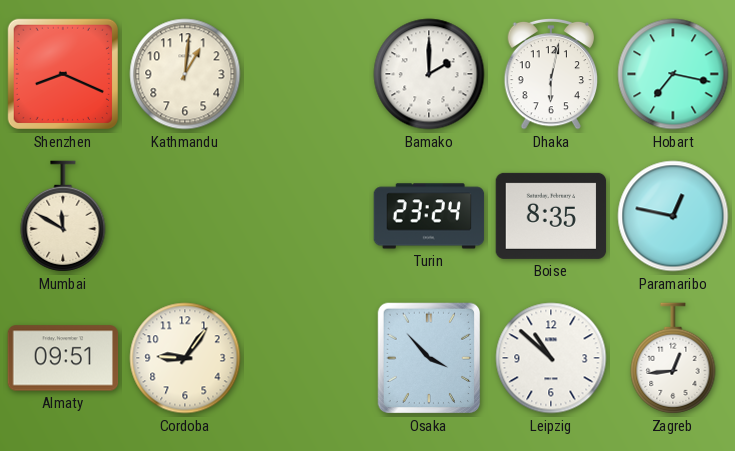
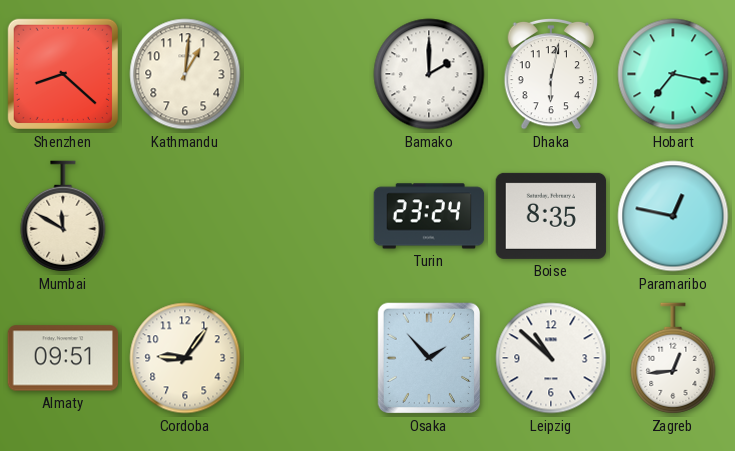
Shenzhen: 8:19 -> 8:22 (63, 74)
Osaka: 3:53 -> 1:53 (429, 358)
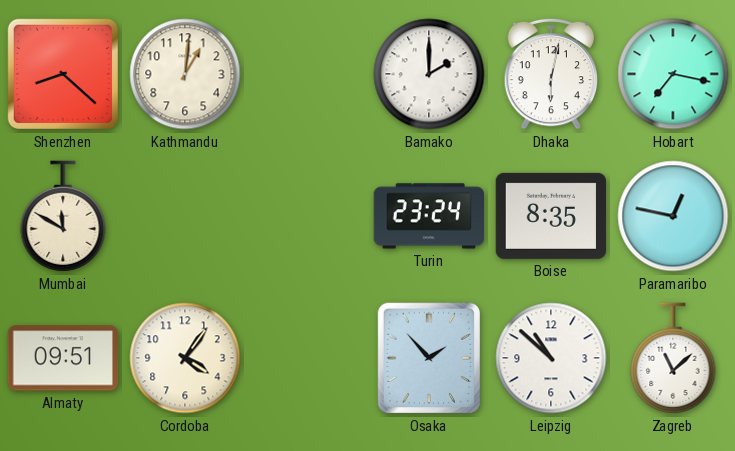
Cordoba: 9:06 -> 4:06 (185, 358)
Zagreb: 12:44 -> 11:08 (673, 358)
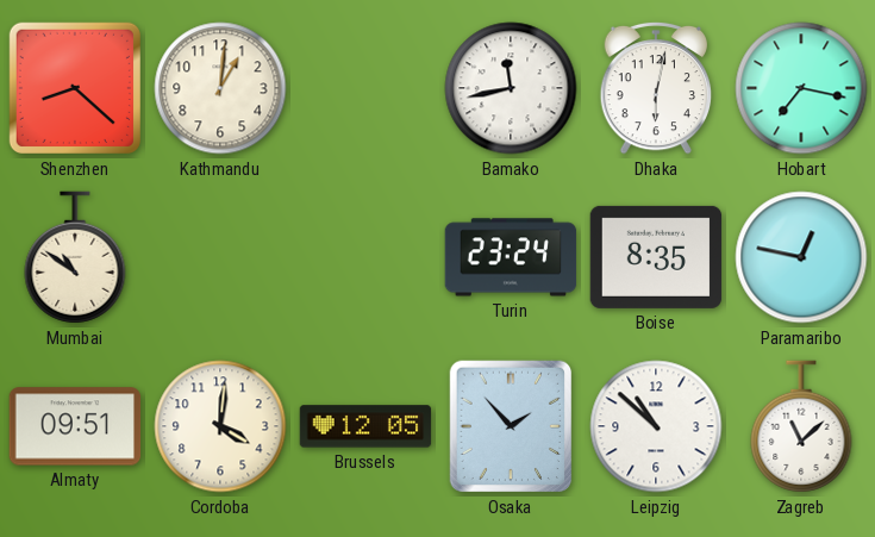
Bamako: 2:00 -> 11:43 (511, 88)
Mumbai: 11:50 -> 10:51 (75, 257)
Cordoba: 4:06 -> 4:01 (220, 426)
Brussels: none -> 12:05 (365, 426)
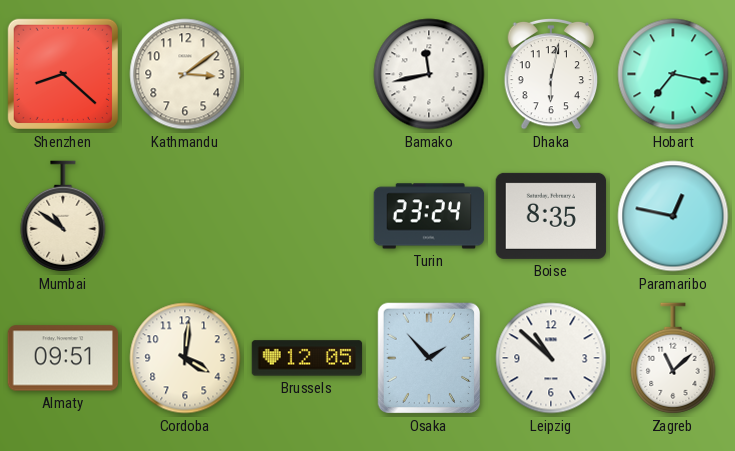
Kathmandu: 1:01 -> 3:09 (185, 74)
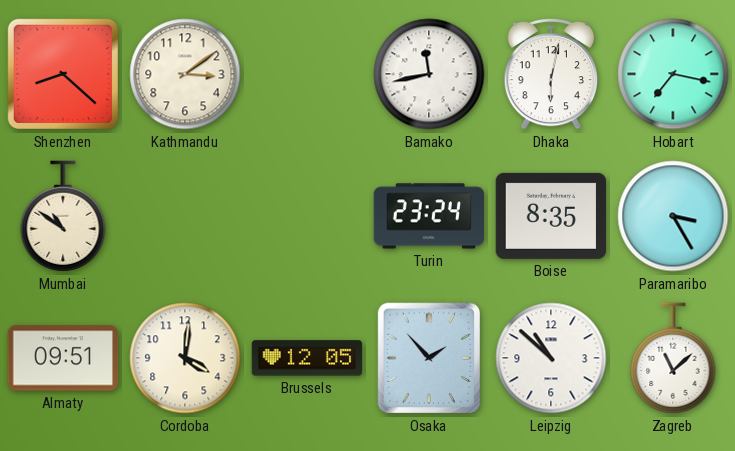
Paramaribo: 12:47 -> 3:25 (673, 216)
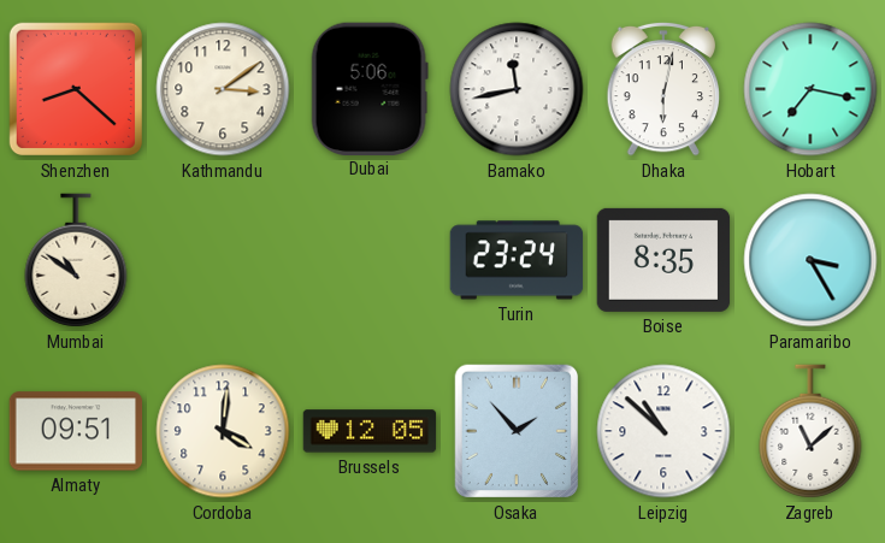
Dubai: none -> 5:06 (370, 88)
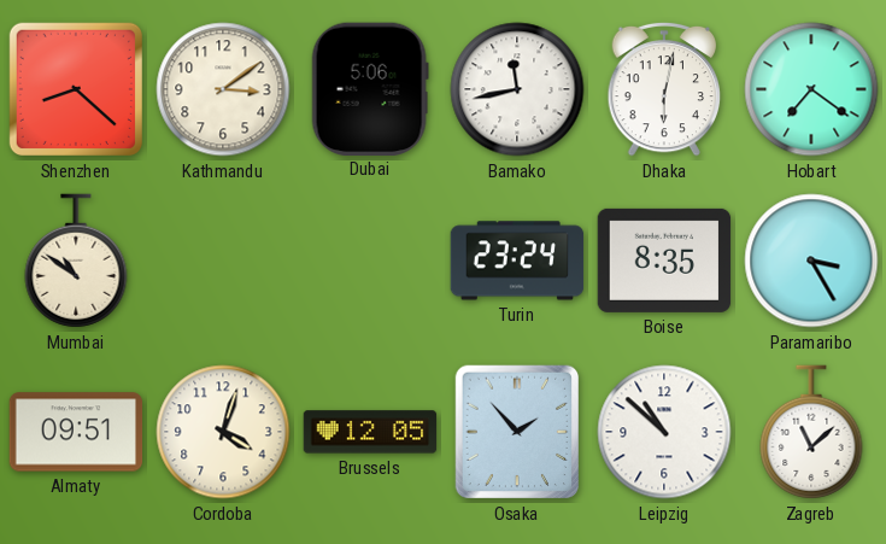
Hobart: 7:17 -> 7:21 (811, 89)
Cordoba: 4:01 -> 4:03 (223, 432)
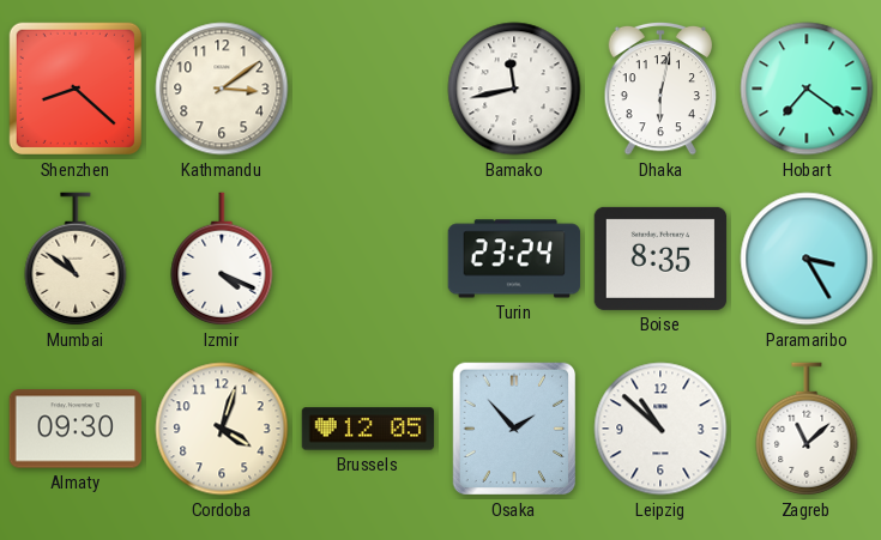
Dubai: 5:06 -> none (370, 88)
Izmir: none -> 4:19 (222, 259)
Almaty: 09:51 -> 09:30 (76, 429)
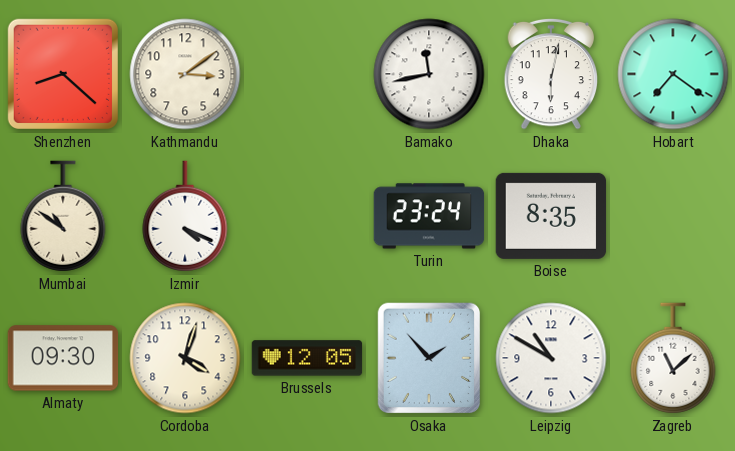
Paramaribo: 3:25 -> none (807, 259)
Leipzig: 10:52 -> 10:50 (551, 358)
